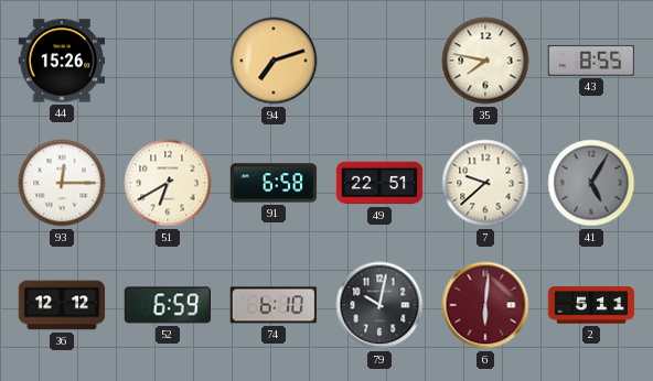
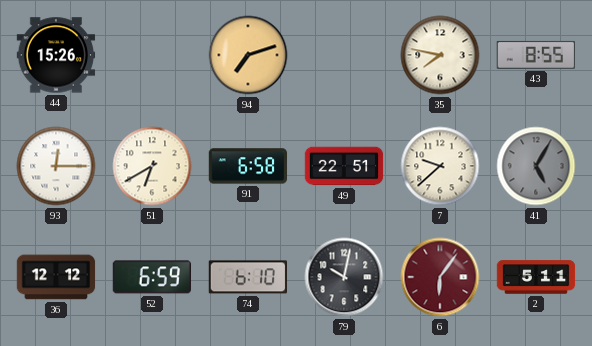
6: 6:01 -> 6:06 (440, 277)
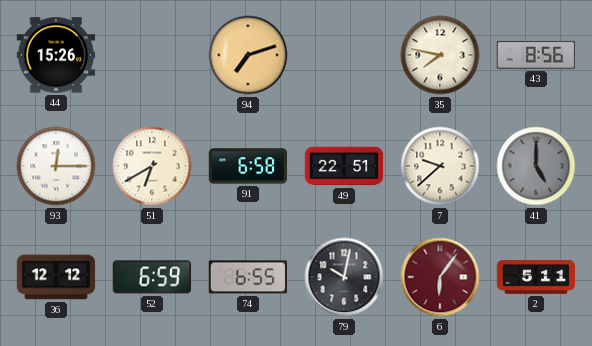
43: 8:55 -> 8:56 (535, 55)
41: 5:05 -> 5:00 (536, 166)
74: 6:10 -> 6:55 (247, 277)
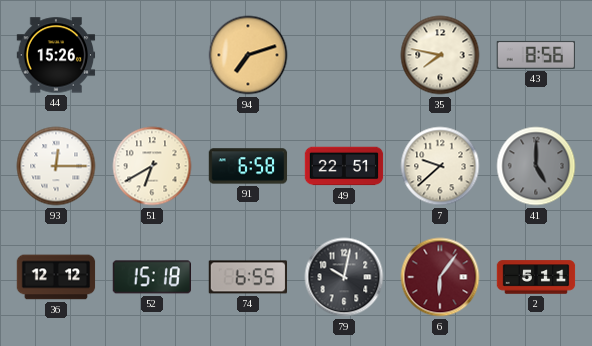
52: 6:59 -> 15:18 (151, 277)
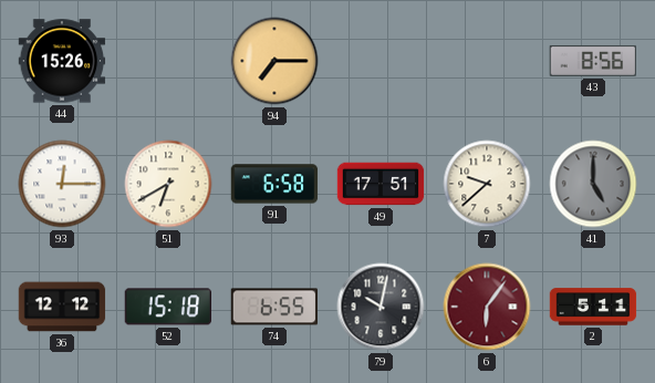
94: 7:12 -> 7:15 (274, 61)
35: 7:47 -> none (440, 55)
49: 22:51 -> 17:51 (381, 184)
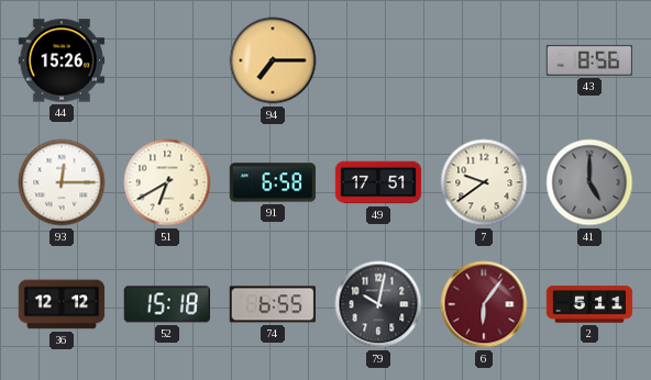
7: 9:38 -> 9:39 (484, 182)
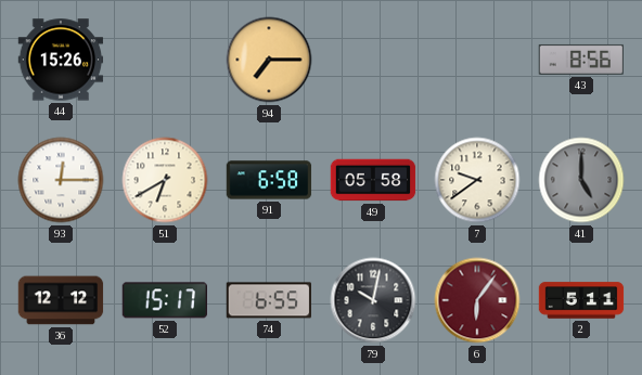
49: 17:51 -> 05:58 (373, 180)
52: 15:18 -> 15:17 (164, 300)
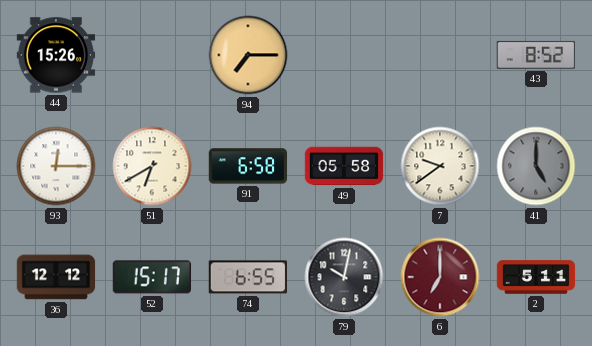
43: 8:56 -> 8:52 (535, 55)
6: 6:06 -> 7:00 (440, 277)
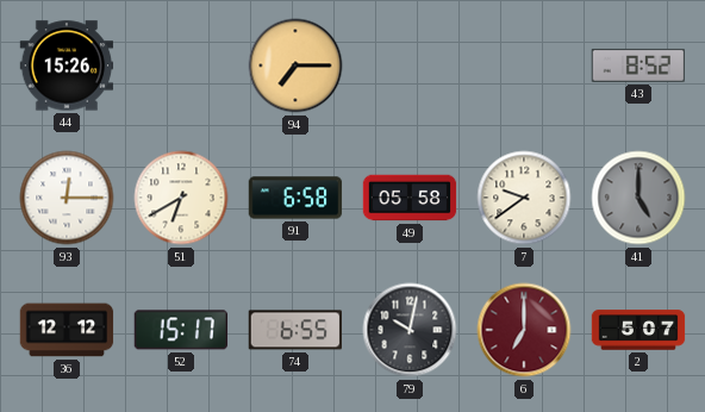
2: 5:11 -> 5:07 (638, 330)
